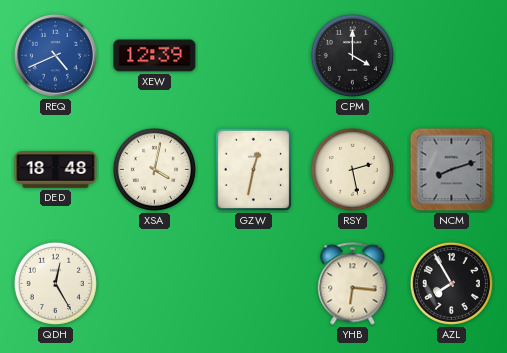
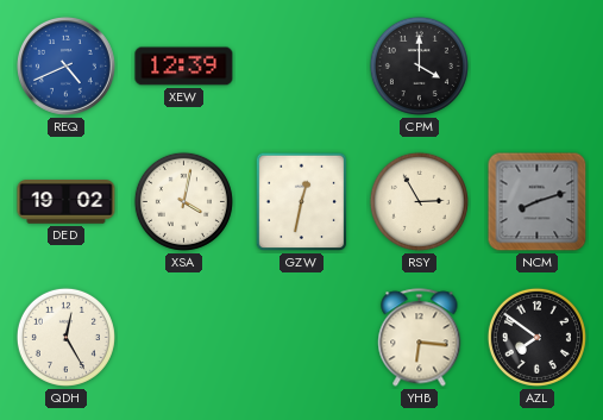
DED: 18:48 -> 19:02 (67, 202)
RSY: 2:28 -> 2:55 (419, 201)
AZL: 7:55 -> 7:51 (536, 337)
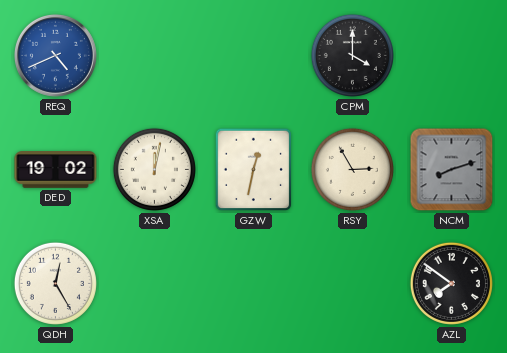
XEW: 12:39 -> none (184, 67)
XSA: 4:02 -> 12:02 (154, 169)
YHB: 6:16 -> none (420, 338)
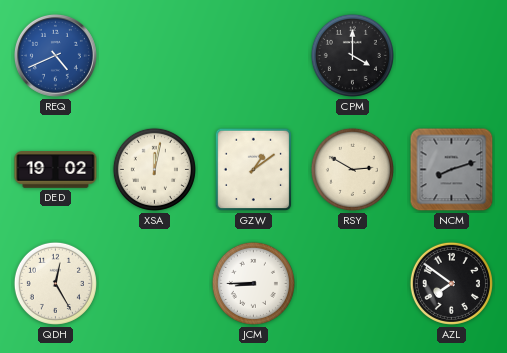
GZW: 12:32 -> 1:09 (254, 170)
RSY: 2:55 -> 2:50 (352, 169)
JCM: none -> 8:45 (253, 283)
